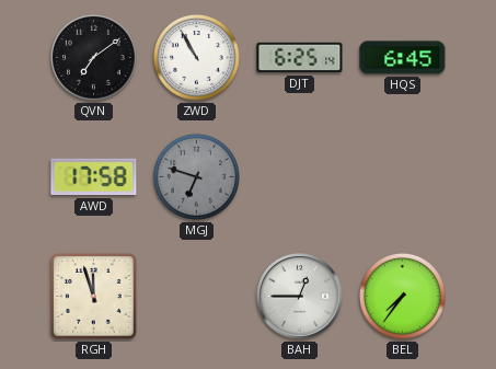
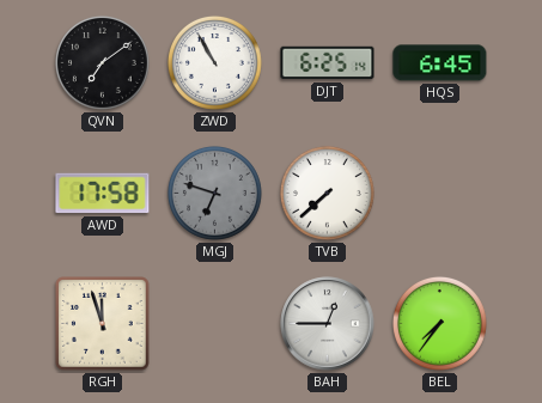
TVB: none -> 7:38 (327, 193)
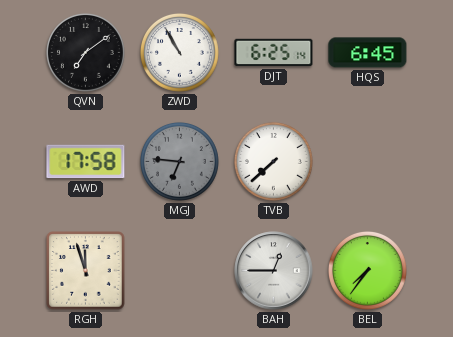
MGJ: 6:48 -> 6:46 (179, 161)
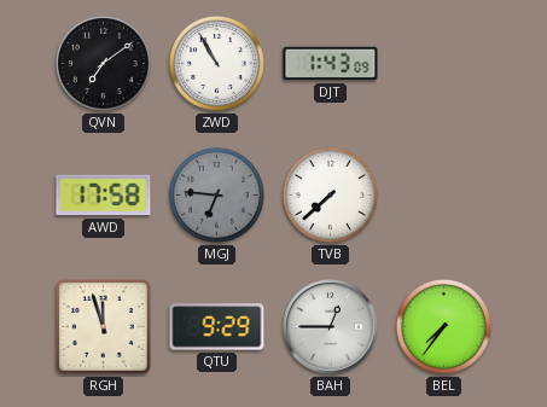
DJT: 6:25 -> 1:43 (331, 64)
HQS: 6:45 -> none (368, 53)
QTU: none -> 9:29 (217, 327)
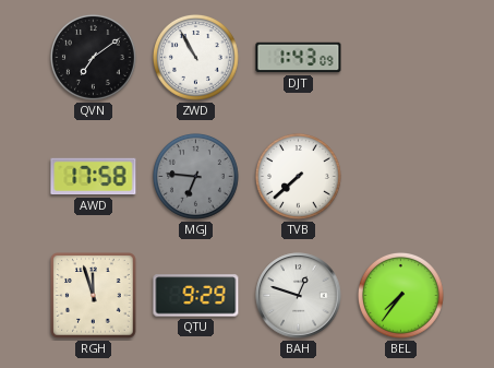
BAH: 12:45 -> 12:48 (299, 296)
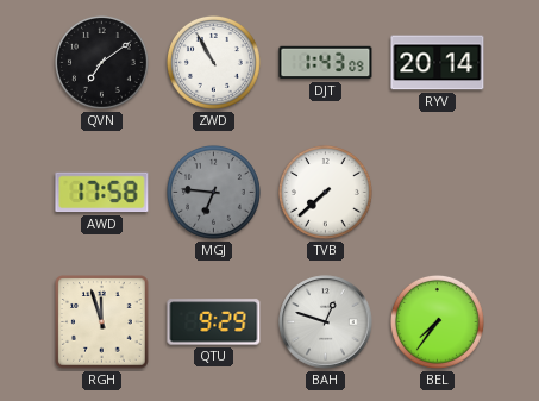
RYV: none -> 20:14 (438, 63)
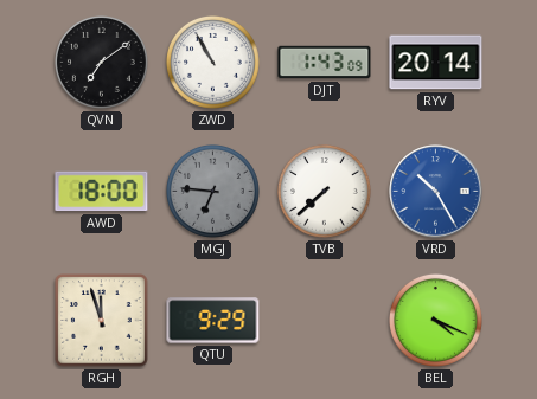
AWD: 17:58 -> 18:00 (102, 192)
VRD: none -> 10:25 (436, 192)
BAH: 12:48 -> none (326, 322)
BEL: 7:36 -> 4:19 (435, 320)
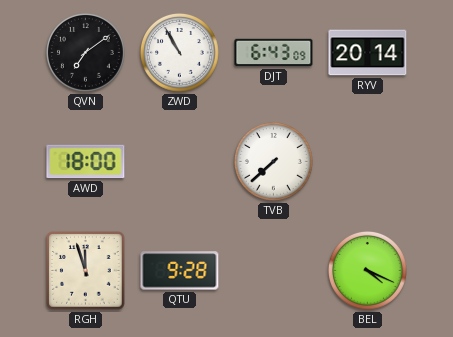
DJT: 1:43 -> 6:43 (274, 53)
MGJ: 6:46 -> none (212, 191)
VRD: 10:25 -> none (436, 192)
QTU: 9:29 -> 9:28 (180, 271)
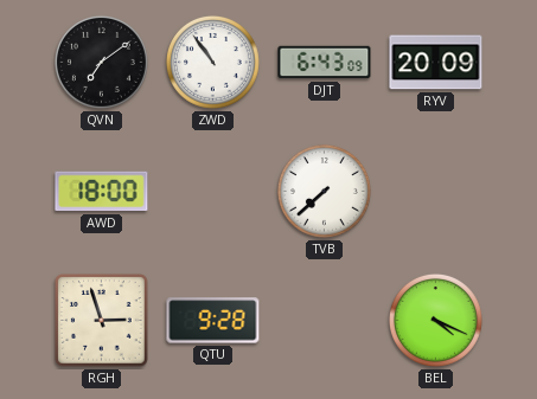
ZWD: 10:55 -> 10:54 (212, 62)
RYV: 20:14 -> 20:09 (436, 63)
RGH: 11:57 -> 2:57 (102, 321)
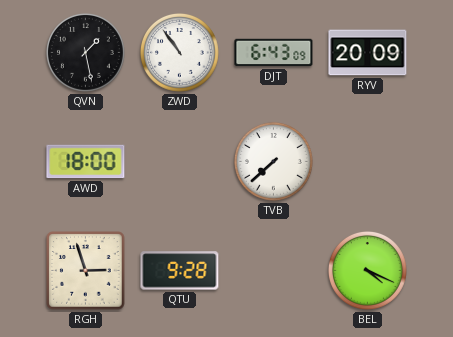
QVN: 7:09 -> 1:28 (85, 52)
